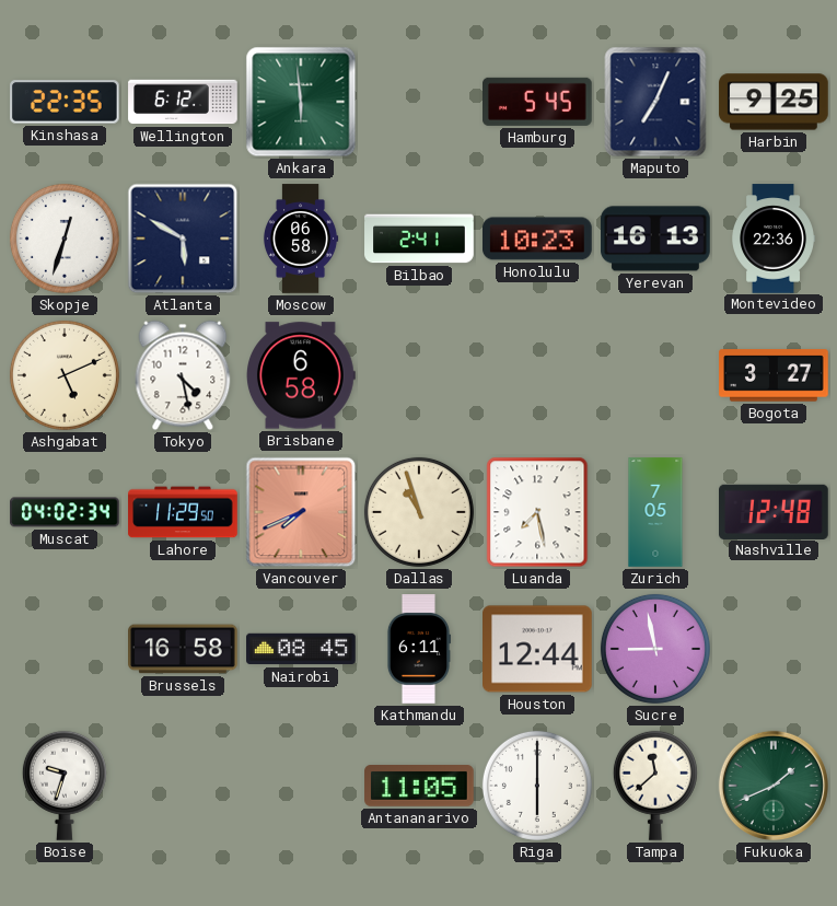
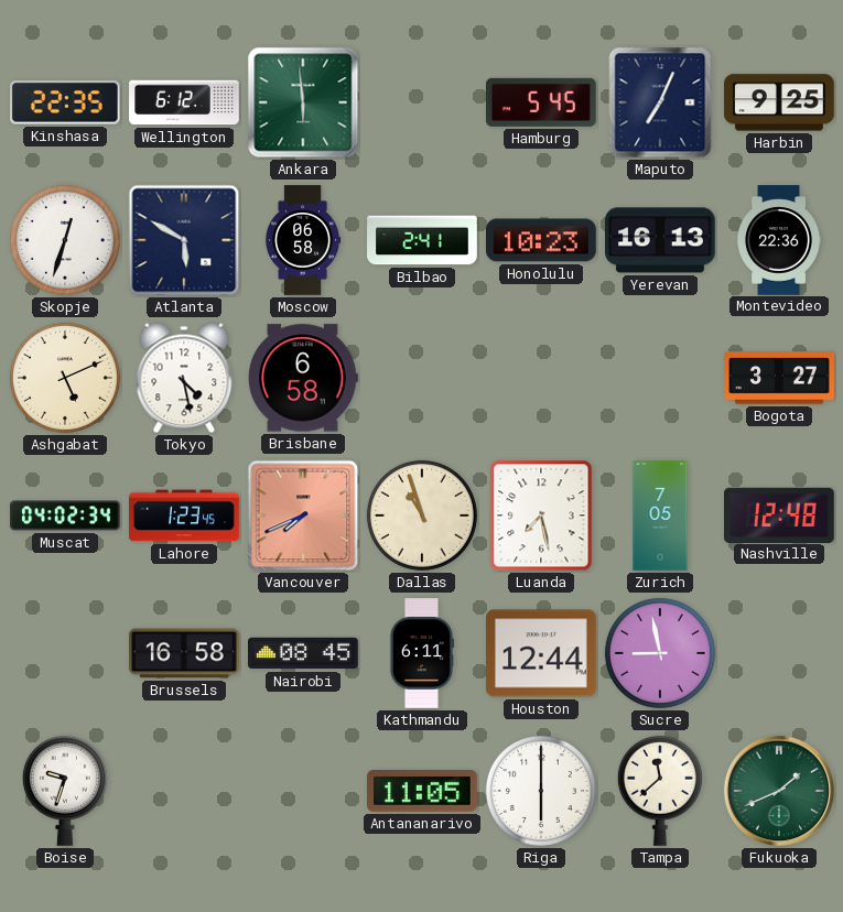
Lahore: 11:29 -> 1:23 (184, 515)
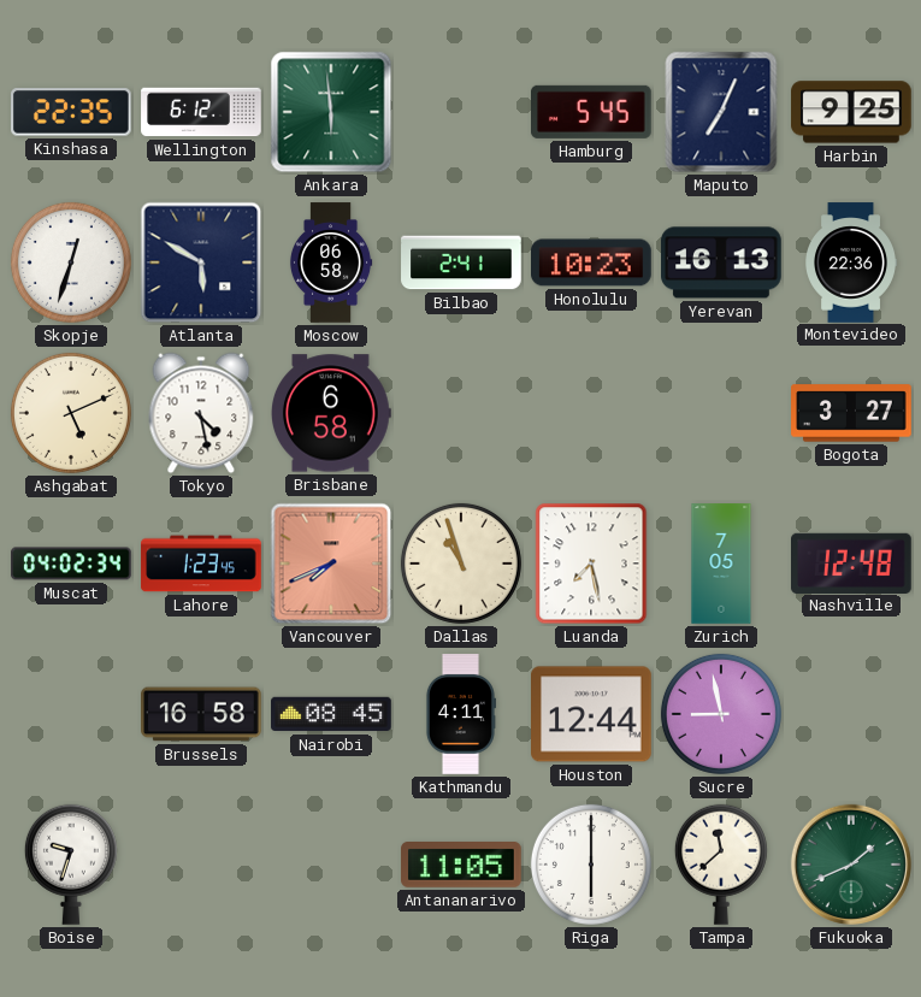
Kathmandu: 6:11 -> 4:11 (460, 714)
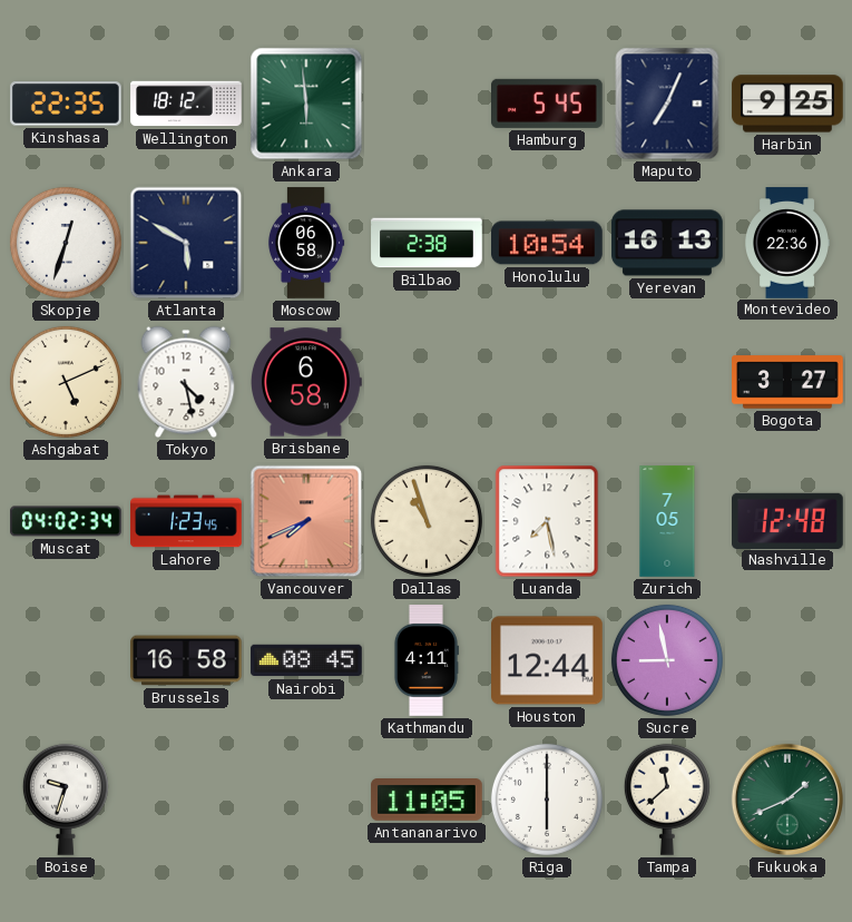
Wellington: 6:12 -> 18:12 (186, 104)
Bilbao: 2:41 -> 2:38 (427, 243)
Honolulu: 10:23 -> 10:54 (548, 243)
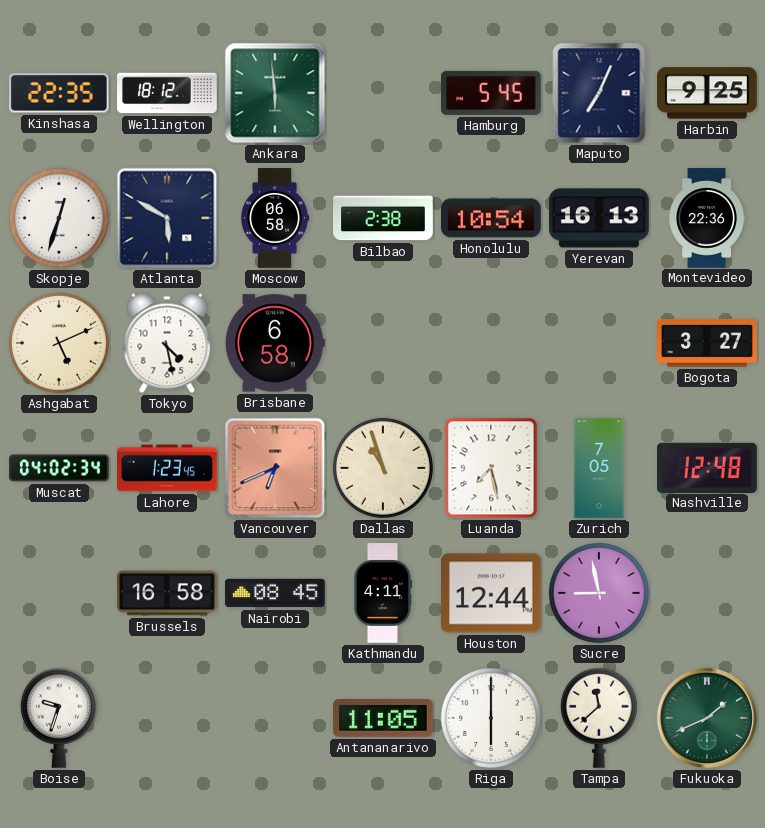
Vancouver: 7:41 -> 6:41 (275, 468)
